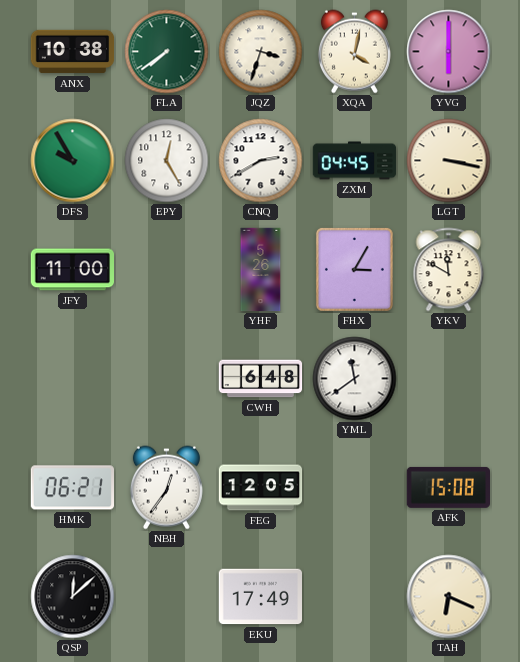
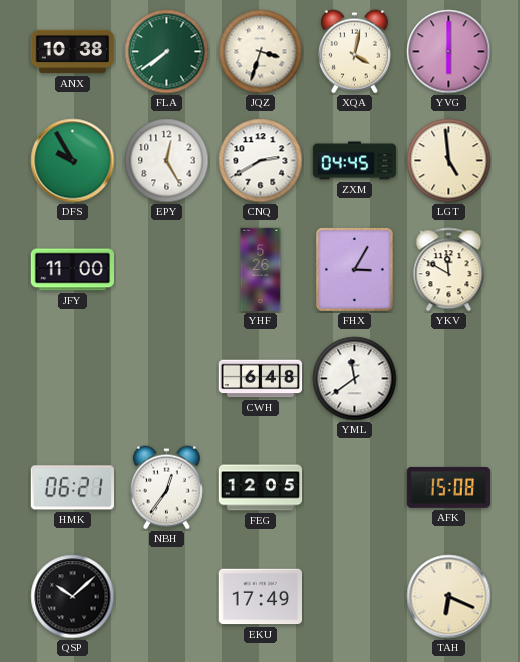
LGT: 3:17 -> 4:59 (449, 161)
QSP: 12:08 -> 10:08 (73, 597)
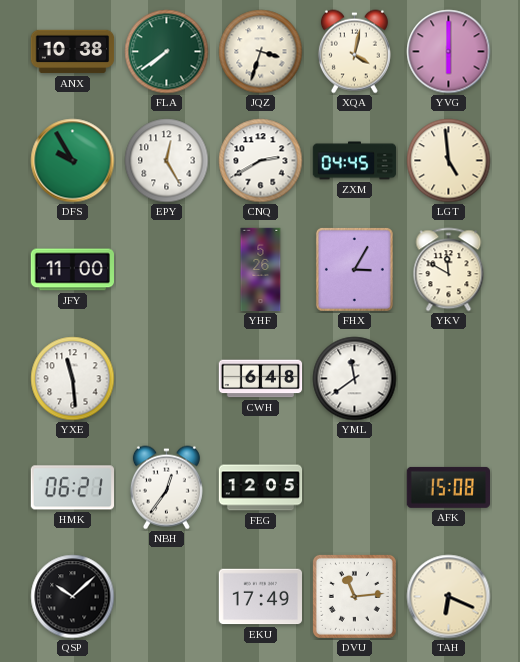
YXE: none -> 11:29 (73, 379)
DVU: none -> 11:14 (354, 596)
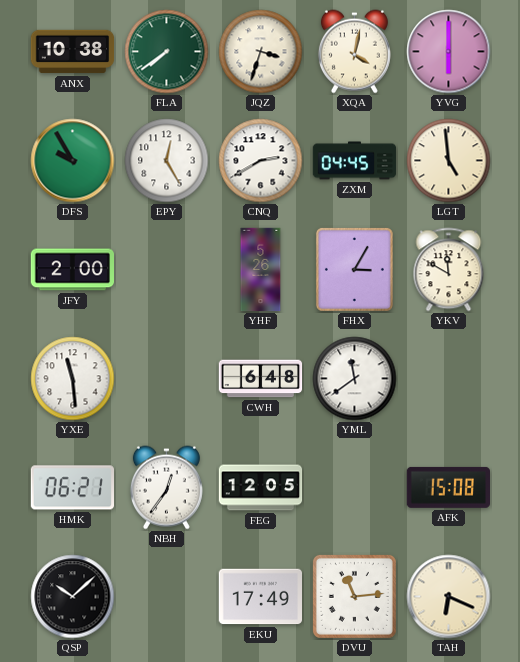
JFY: 11:00 -> 2:00 (72, 270)
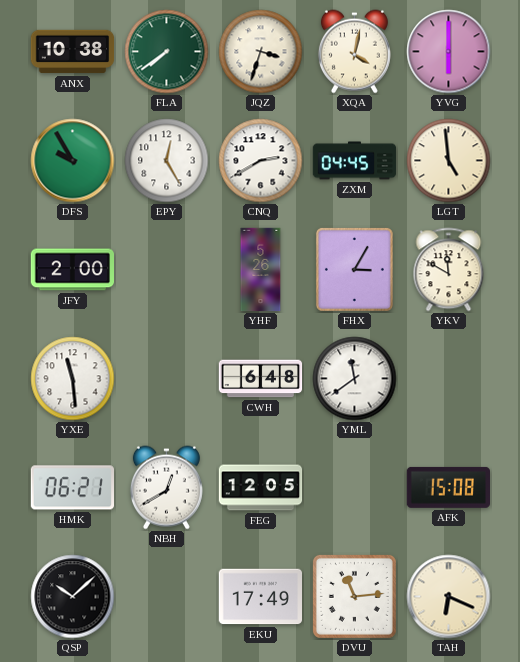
NBH: 12:36 -> 12:40 (166, 488)
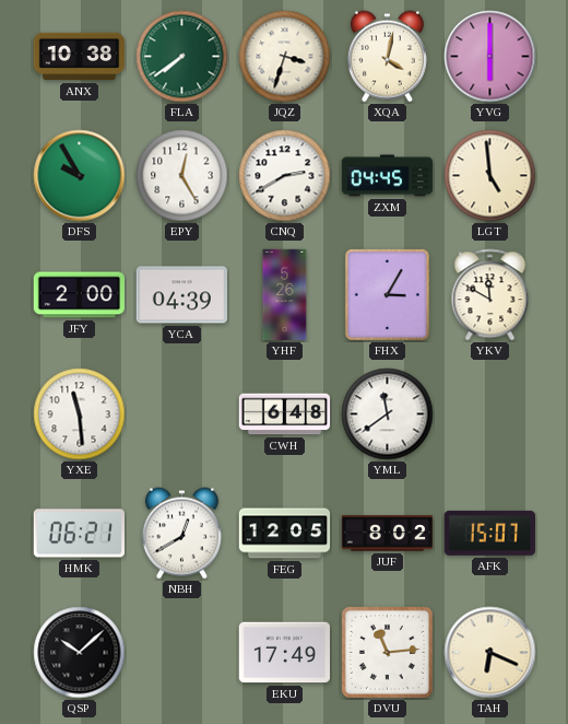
YCA: none -> 04:39 (181, 295)
JUF: none -> 8:02 (388, 534)
AFK: 15:08 -> 15:07 (489, 533)
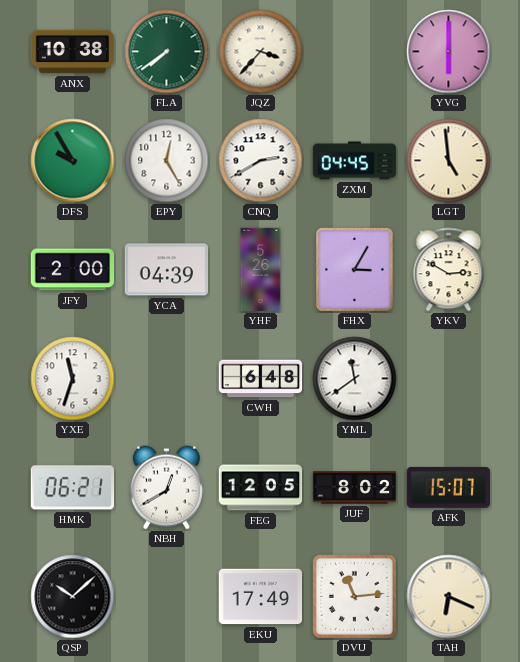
JQZ: 3:33 -> 3:37 (261, 52)
XQA: 4:02 -> none (387, 57)
YKV: 11:50 -> 2:50 (449, 270)
YXE: 11:29 -> 11:33 (73, 379)
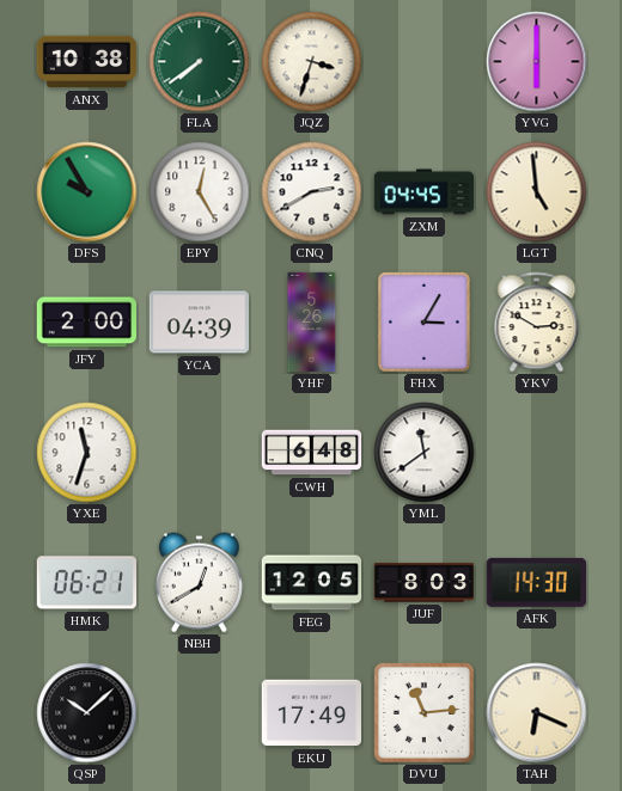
JQZ: 3:37 -> 3:33 (312, 62)
JUF: 8:02 -> 8:03 (425, 583)
AFK: 15:07 -> 14:30 (536, 582)
